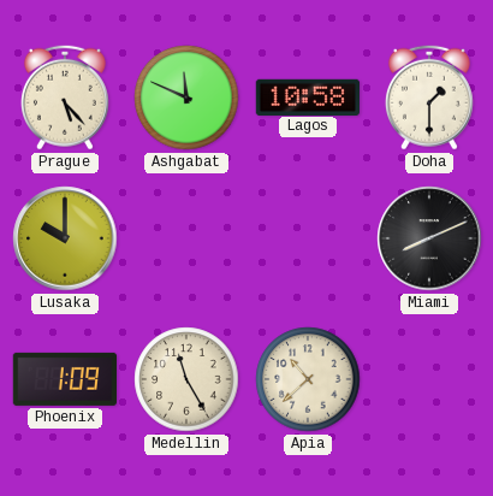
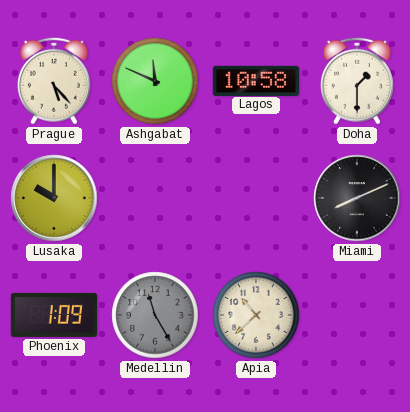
Medellin dial: cream -> grey (155, 315)
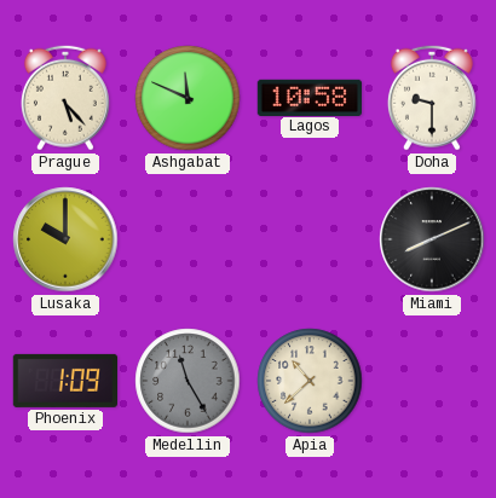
Doha: 1:30 -> 9:30 (432, 98)
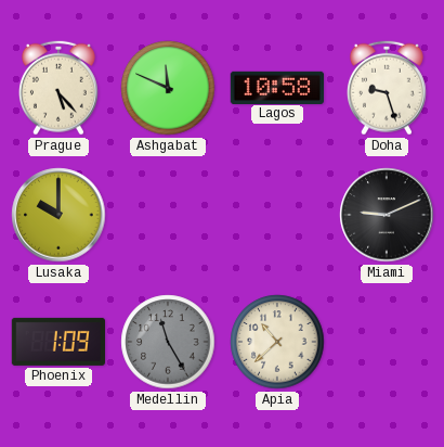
Doha: 9:30 -> 9:27 (387, 88)
Miami: 8:11 -> 9:11 (387, 215)
